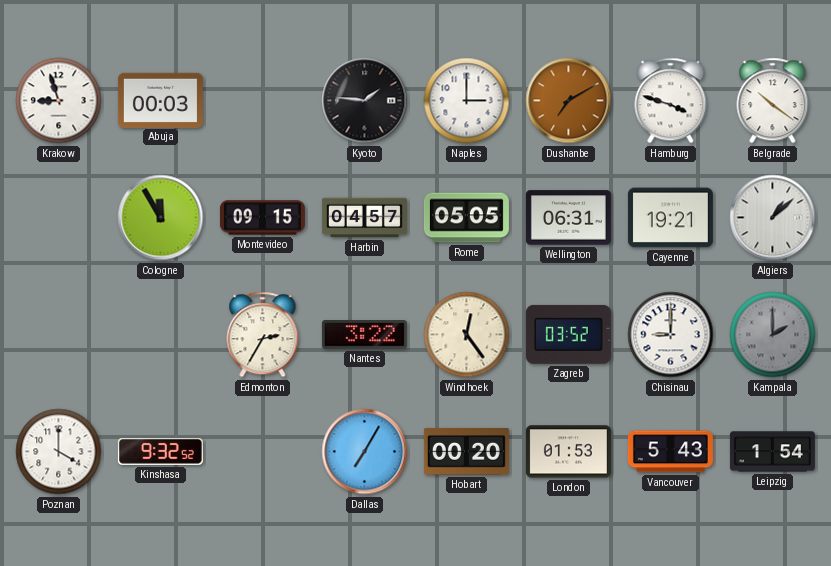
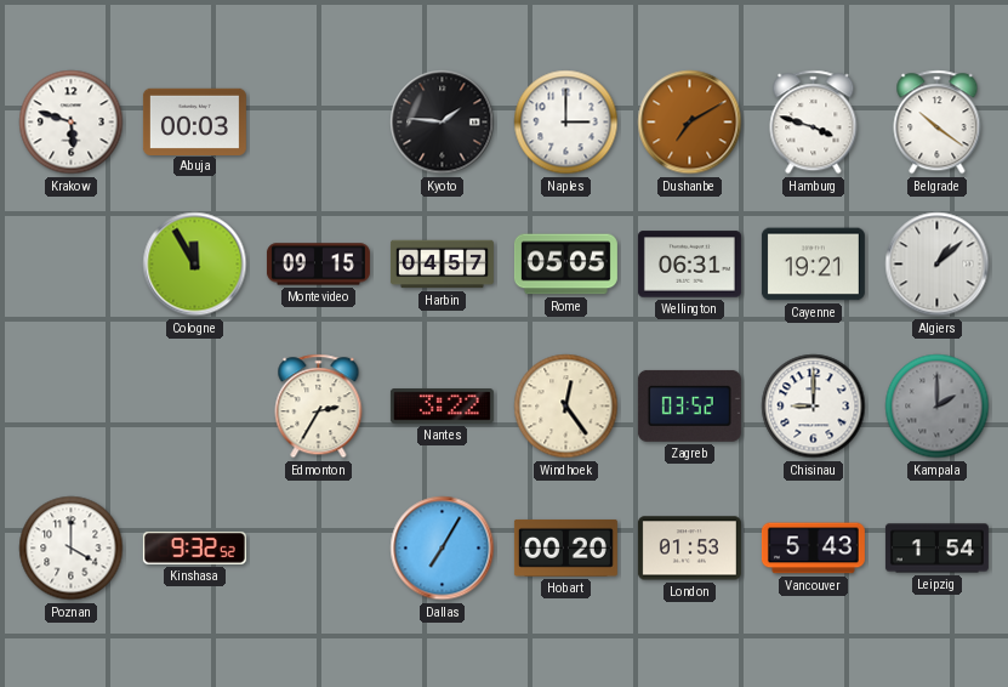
Krakow: 8:57 -> 5:48 (72, 123)
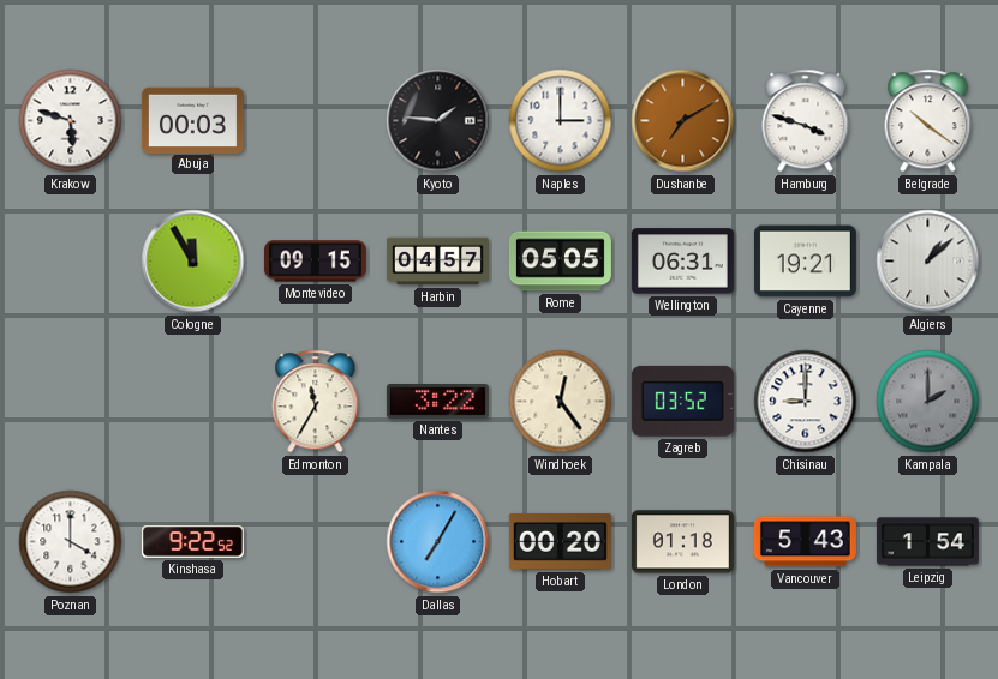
Edmonton: 2:35 -> 11:35 (316, 402)
Kinshasa: 9:32 -> 9:22 (192, 541)
London: 01:53 -> 01:18 (682, 542)
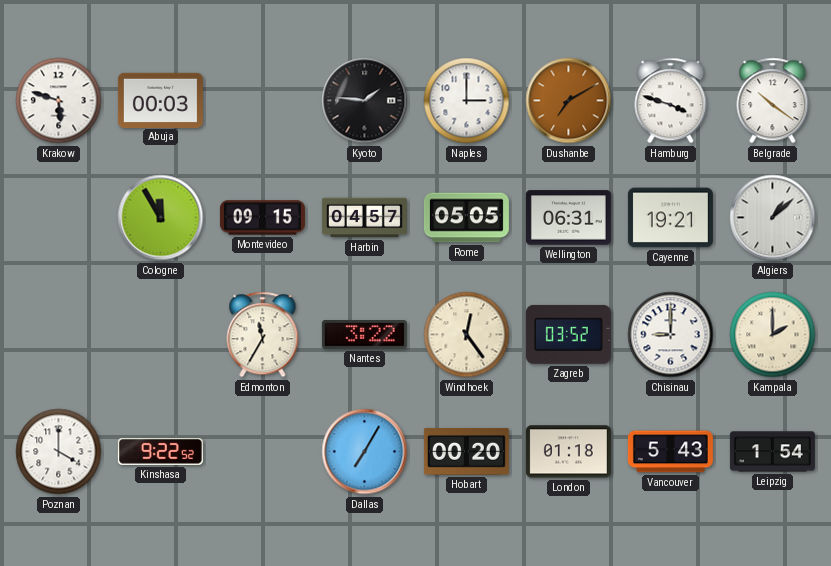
Kampala dial: grey -> cream (773, 335)
